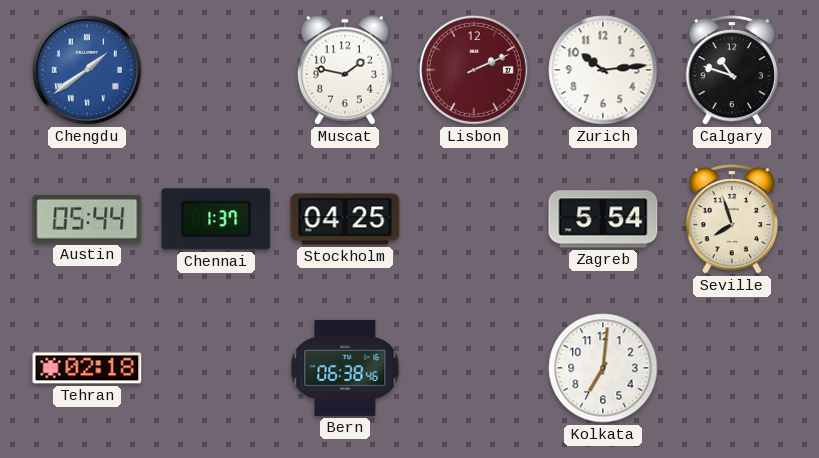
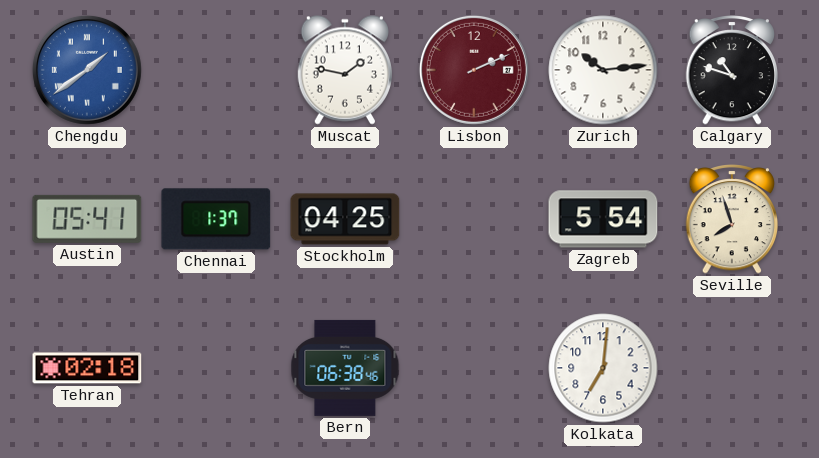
Austin: 05:44 -> 05:41 (87, 219)
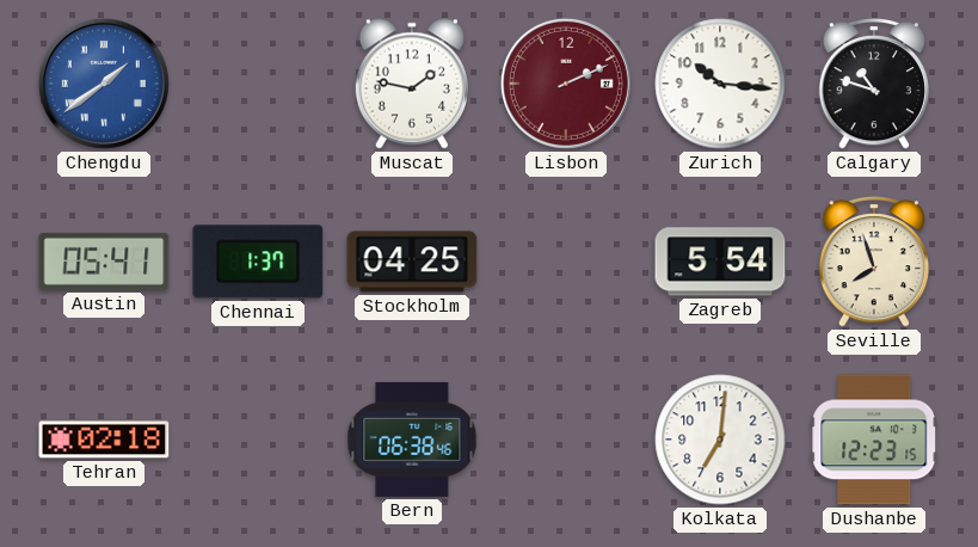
Zurich: 10:14 -> 10:16 (720, 84)
Dushanbe: none -> 12:23 (874, 440)
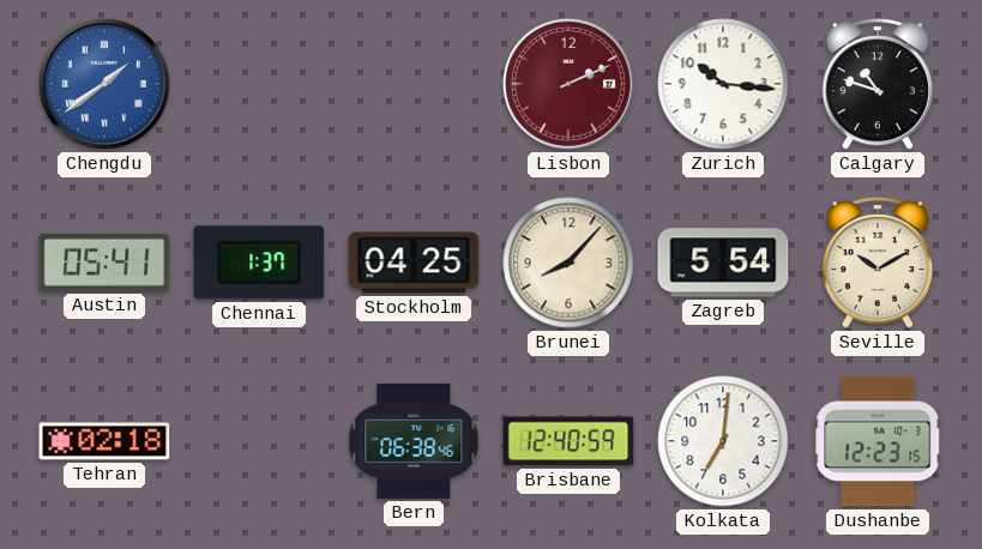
Muscat: 1:47 -> none (412, 84)
Brunei: none -> 8:07 (568, 263)
Seville: 7:57 -> 10:10 (878, 264)
Brisbane: none -> 12:40 (568, 441)
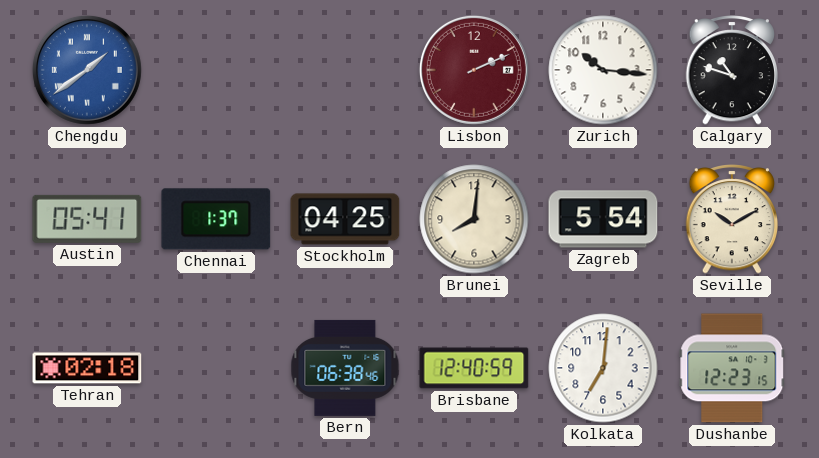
Brunei: 8:07 -> 8:01 (474, 219)
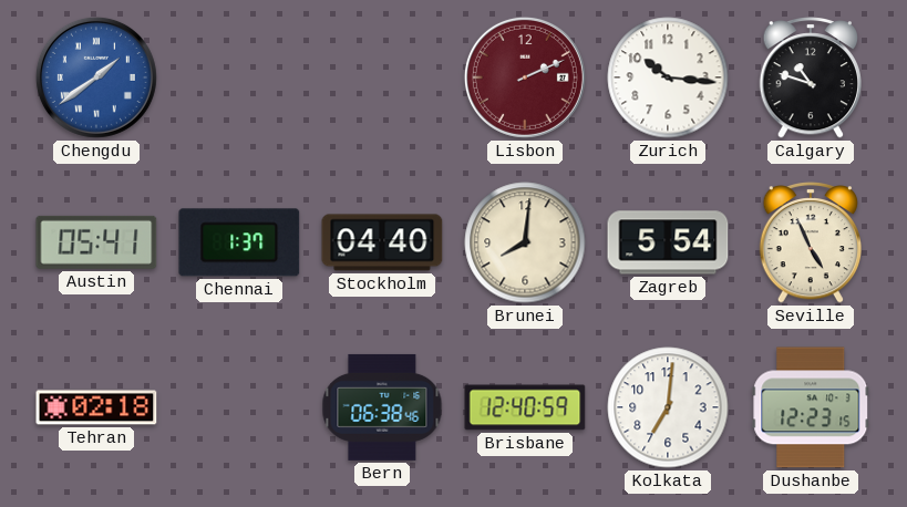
Stockholm: 04:25 -> 04:40 (382, 242)
Seville: 10:10 -> 4:56 (811, 244)
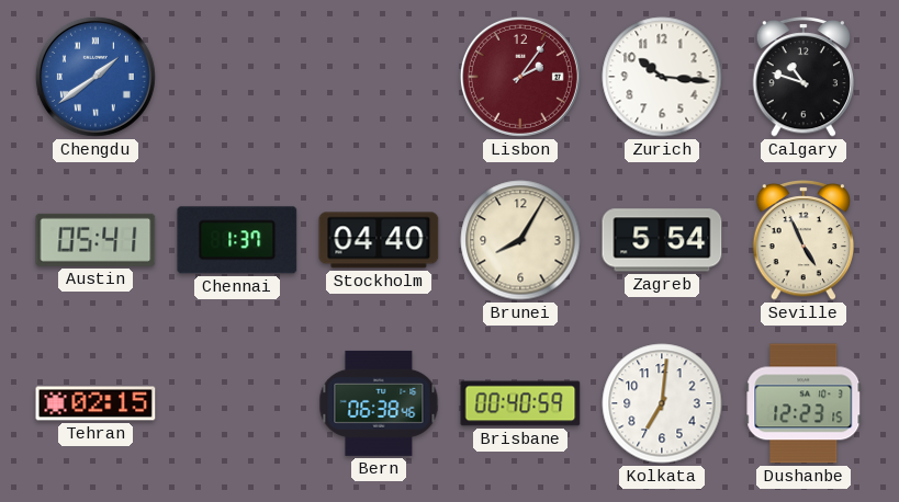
Lisbon: 2:11 -> 2:06 (520, 77)
Brunei: 8:01 -> 8:05 (520, 240)
Tehran: 02:18 -> 02:15 (95, 403)
Brisbane: 12:40 -> 00:40 (520, 403)
